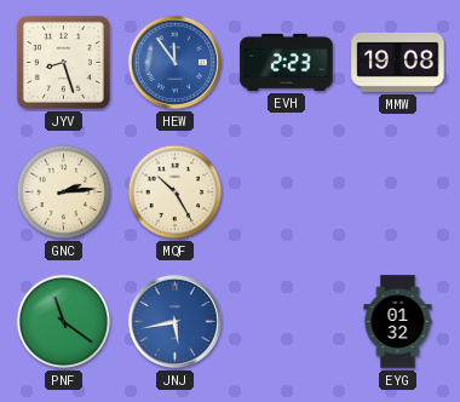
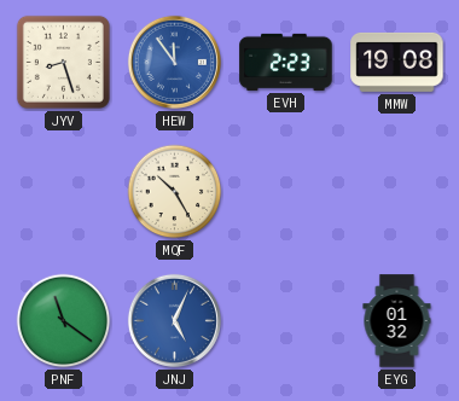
GNC: 2:14 -> none (64, 193)
JNJ: 5:43 -> 5:04 (174, 320)
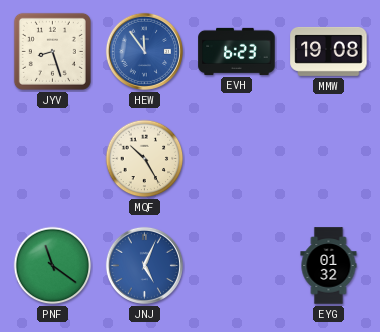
EVH: 2:23 -> 6:23 (237, 51)
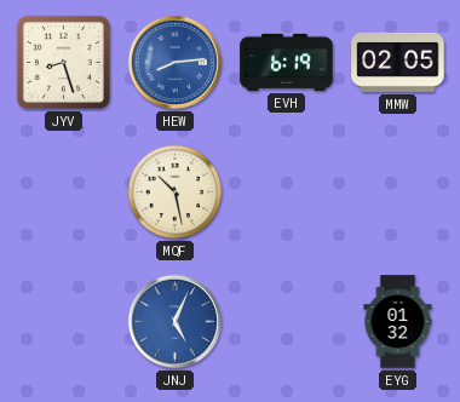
HEW: 11:54 -> 8:14 (174, 62)
EVH: 6:23 -> 6:19 (287, 62)
MMW: 19:08 -> 02:05 (398, 62)
MQF: 10:25 -> 10:28 (176, 193)
PNF: 11:21 -> none (53, 266)
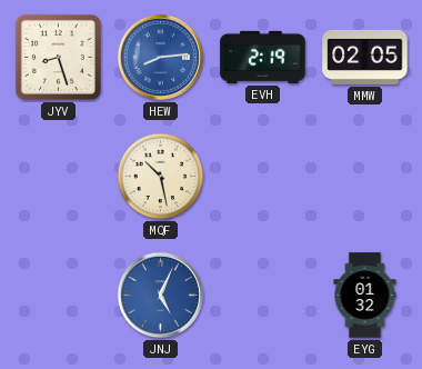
EVH: 6:19 -> 2:19 (263, 57)
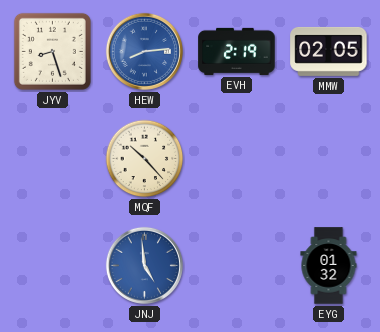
MQF: 10:28 -> 10:23 (145, 159)
JNJ: 5:04 -> 4:59 (144, 265)
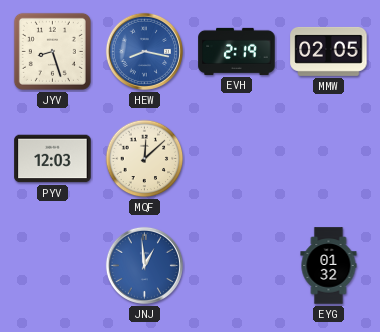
HEW: 8:14 -> 8:17 (144, 51)
PYV: none -> 12:03 (53, 159)
MQF: 10:23 -> 12:08 (145, 159)
JNJ: 4:59 -> 12:59 (144, 265)
